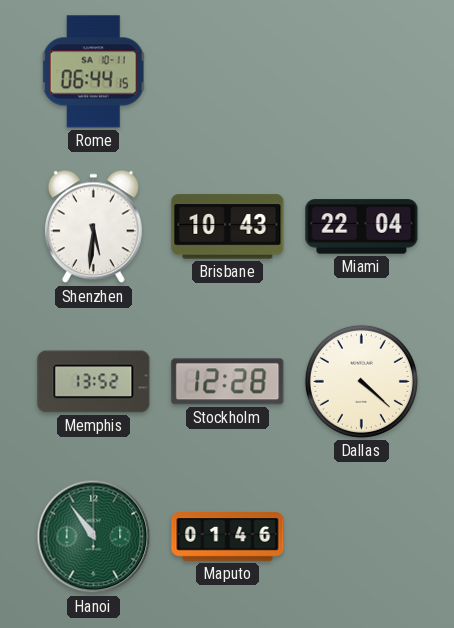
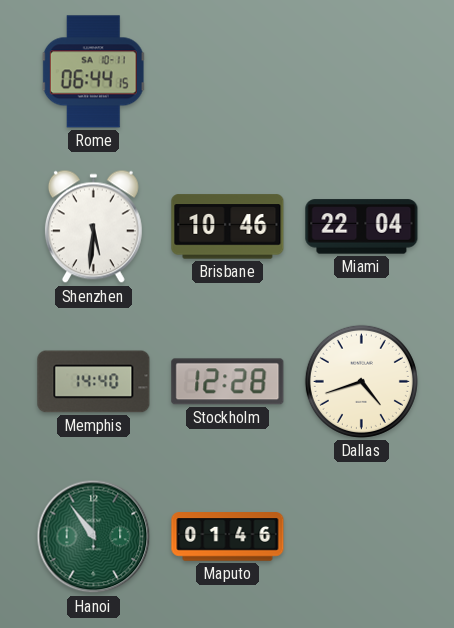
Brisbane: 10:43 -> 10:46 (228, 227)
Memphis: 13:52 -> 14:40 (94, 382)
Dallas: 4:22 -> 4:42 (361, 381)
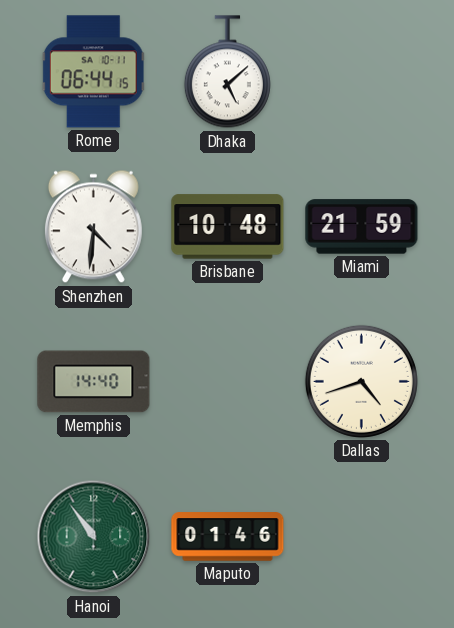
Dhaka: none -> 5:08 (227, 72)
Shenzhen: 5:31 -> 4:31 (93, 227)
Brisbane: 10:46 -> 10:48 (228, 227)
Miami: 22:04 -> 21:59 (362, 227)
Stockholm: 12:28 -> none (228, 382)
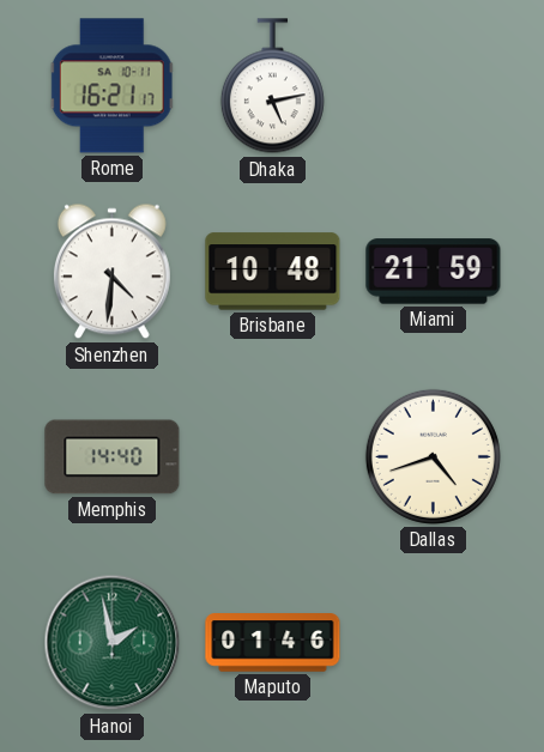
Rome: 06:44 -> 16:21 (113, 86)
Dhaka: 5:08 -> 5:13 (272, 86)
Hanoi: 10:54 -> 1:58 (113, 643)
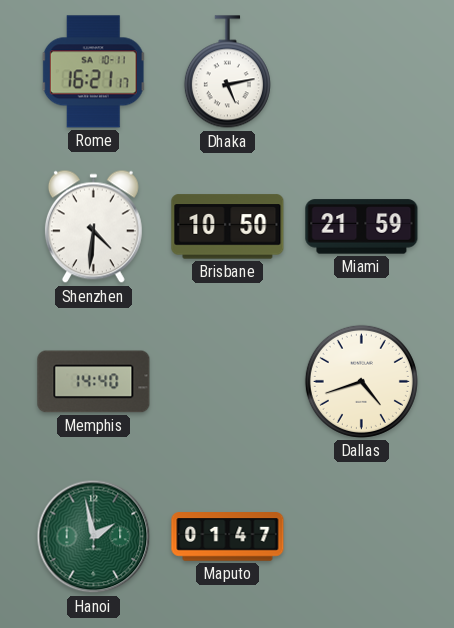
Brisbane: 10:48 -> 10:50 (228, 227)
Maputo: 01:46 -> 01:47 (228, 537)
